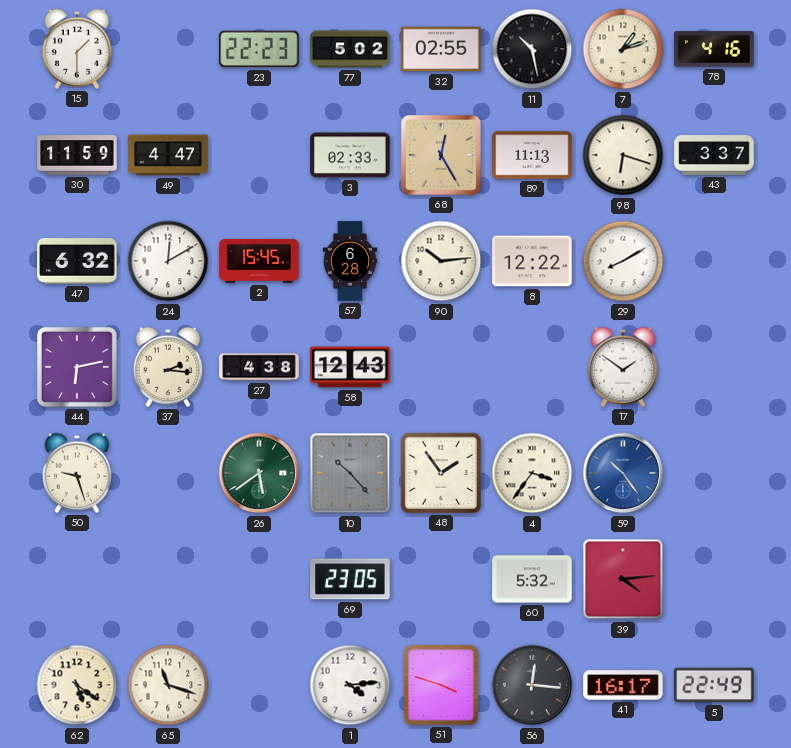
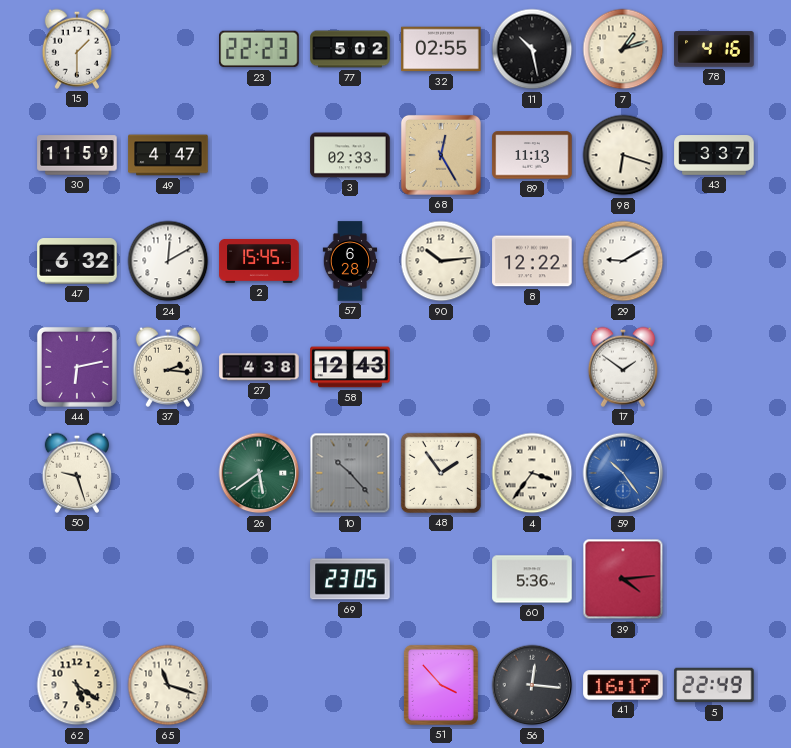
29: 8:10 -> 9:10 (623, 261)
60: 5:32 -> 5:36 (532, 579)
1: 4:14 -> none (350, 685)
51: 3:48 -> 3:53 (441, 685)
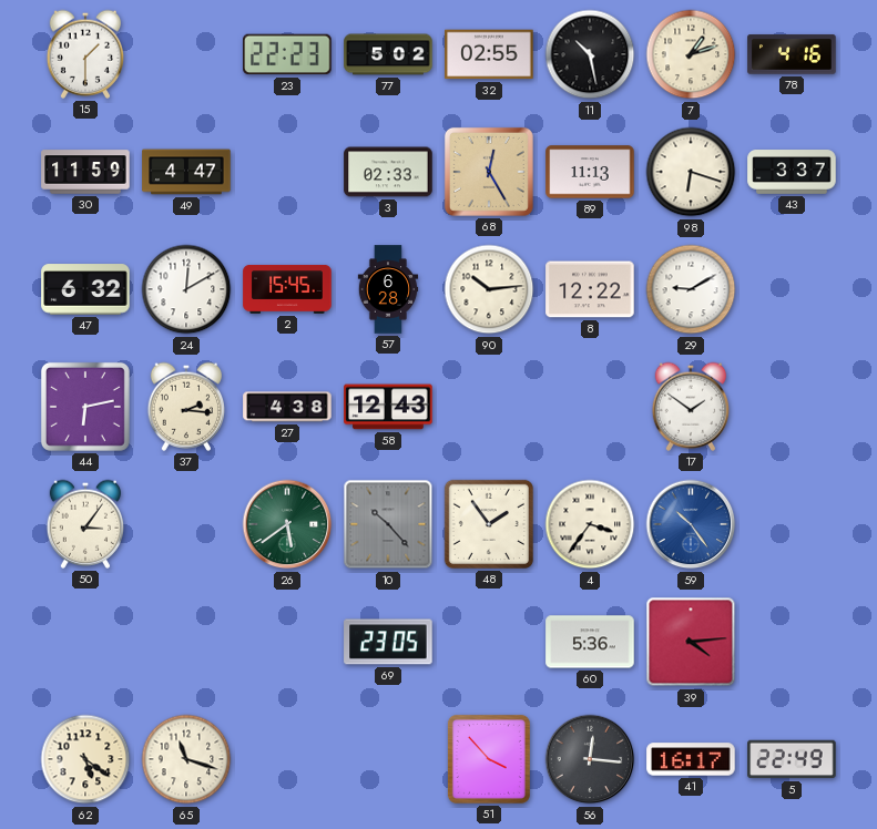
50: 9:27 -> 3:06 (84, 524)
